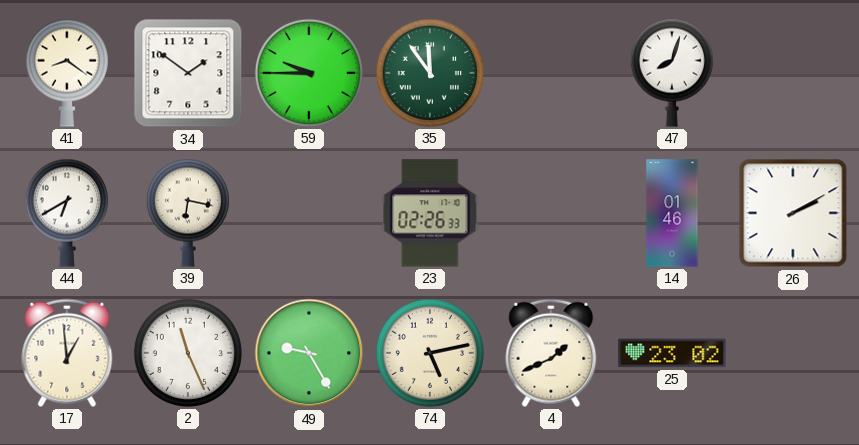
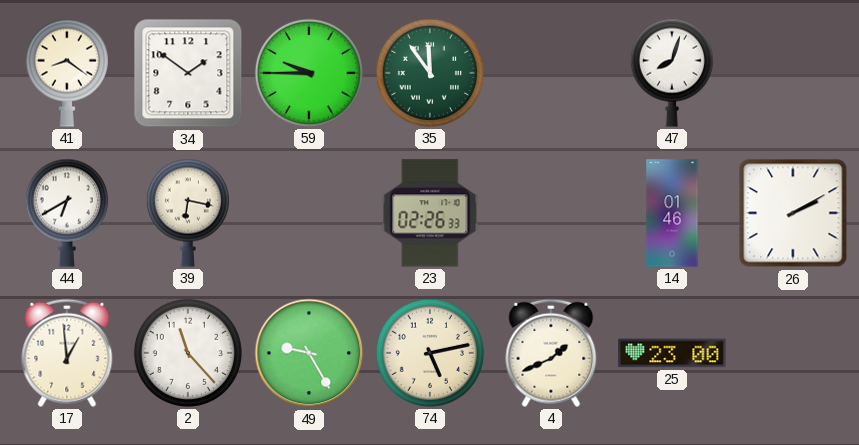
2: 11:26 -> 11:23 (188, 353)
25: 23:02 -> 23:00 (672, 353)
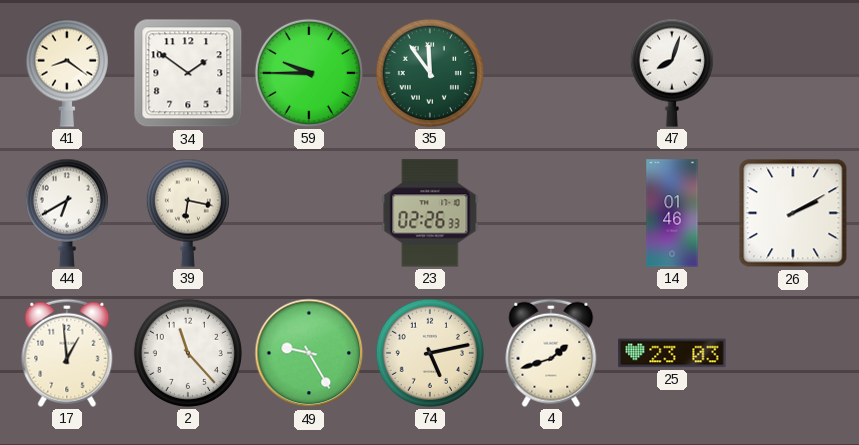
4: 1:41 -> 1:42 (551, 353)
25: 23:00 -> 23:03 (672, 353)
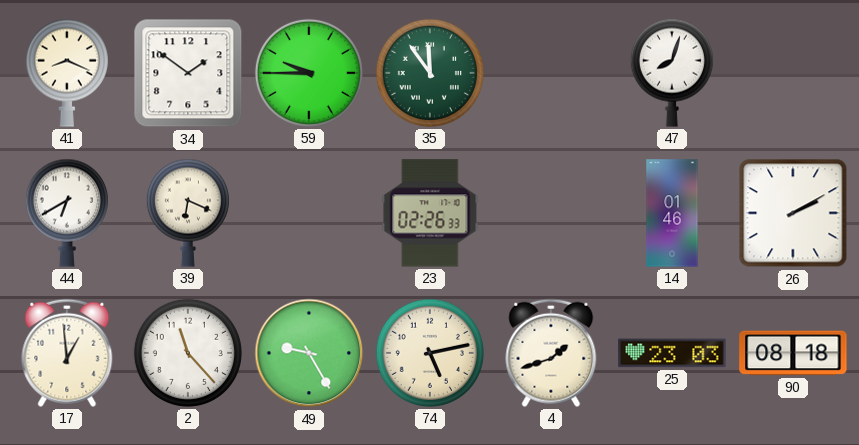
41: 8:21 -> 8:19 (67, 73)
39: 6:17 -> 6:19 (188, 213)
90: none -> 08:18 (793, 353)
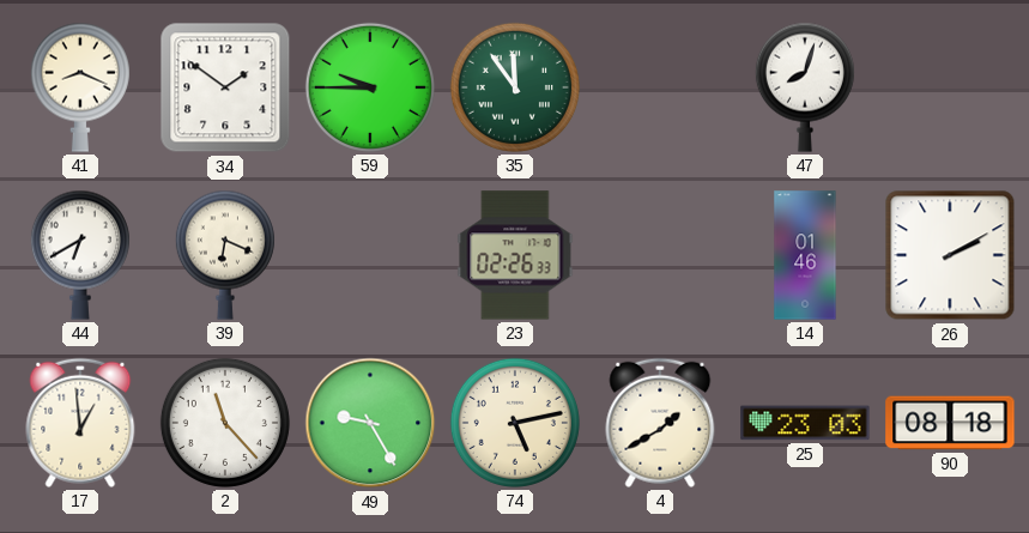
4: 1:42 -> 1:40 (660, 423)
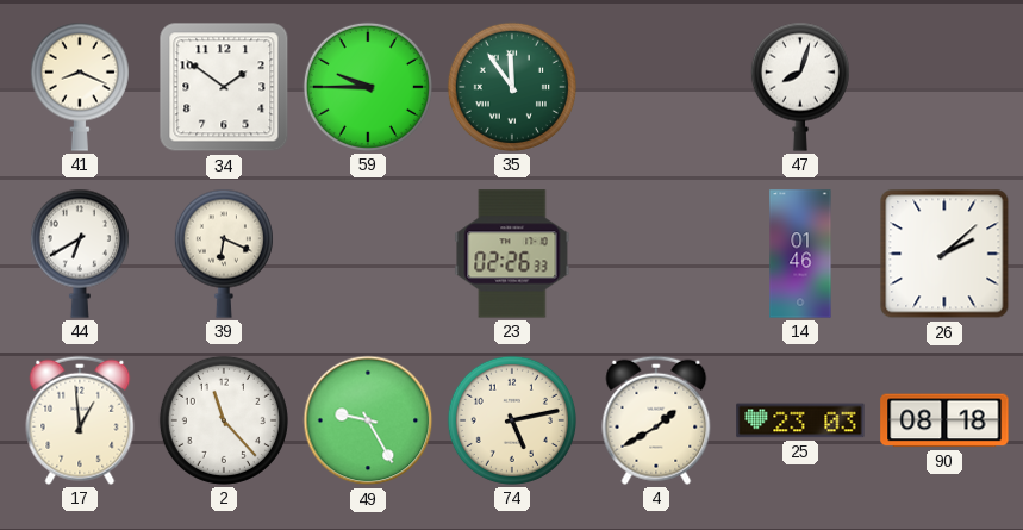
26: 2:10 -> 2:08 (944, 254)
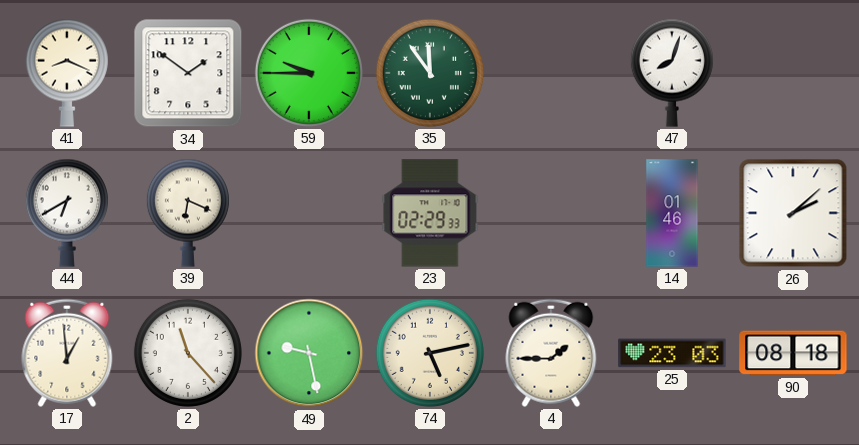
23: 02:26 -> 02:29 (430, 213)
49: 9:25 -> 9:28 (309, 353)
4: 1:40 -> 1:45 (551, 353)
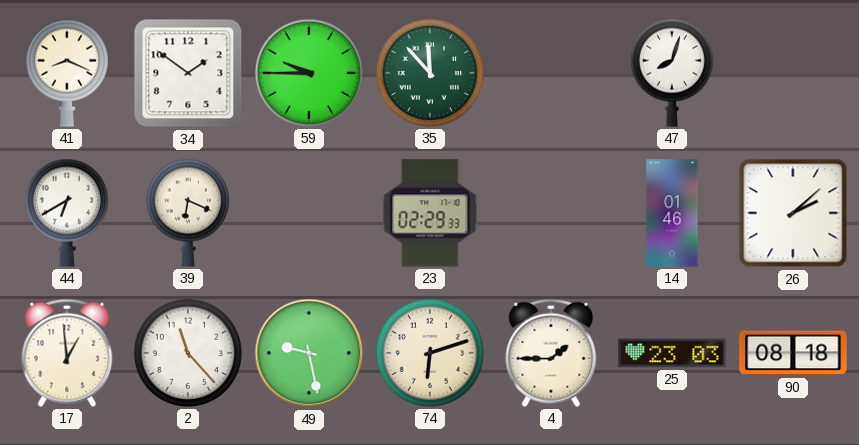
35: 11:54 -> 11:53 (430, 73)
74: 5:13 -> 6:12 (430, 353)
